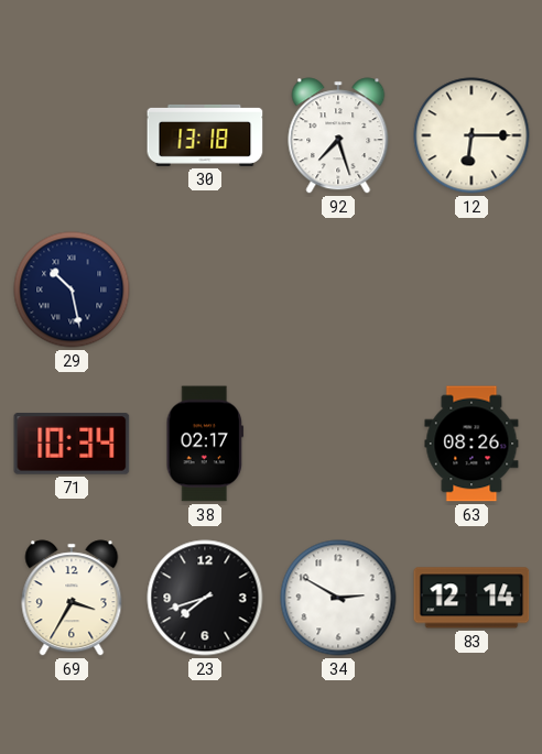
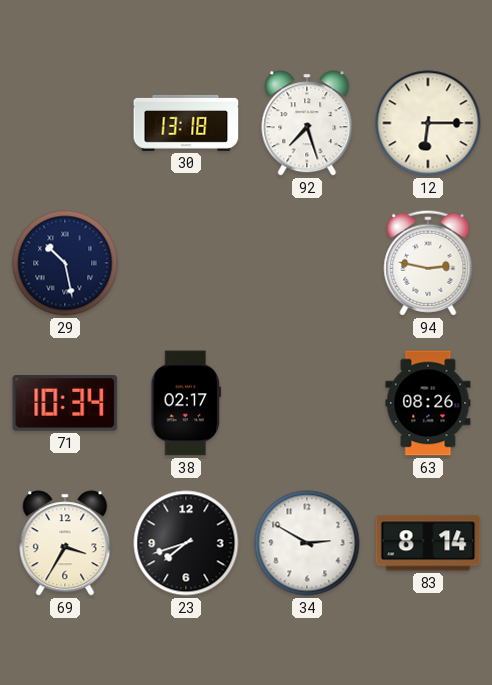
94: none -> 2:47 (428, 263)
83: 12:14 -> 8:14 (428, 543)
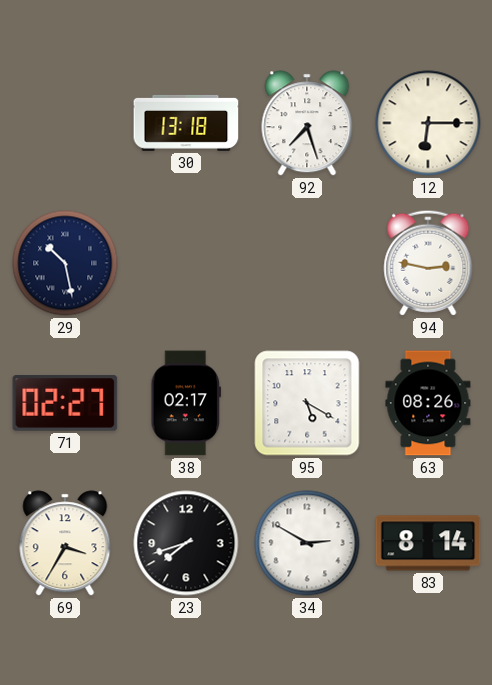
71: 10:34 -> 02:27 (65, 403)
95: none -> 5:20 (307, 403)
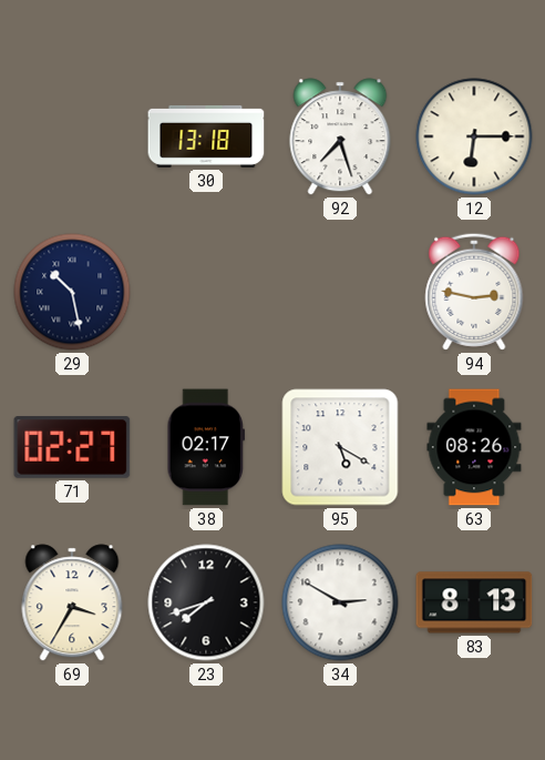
83: 8:14 -> 8:13 (474, 602)
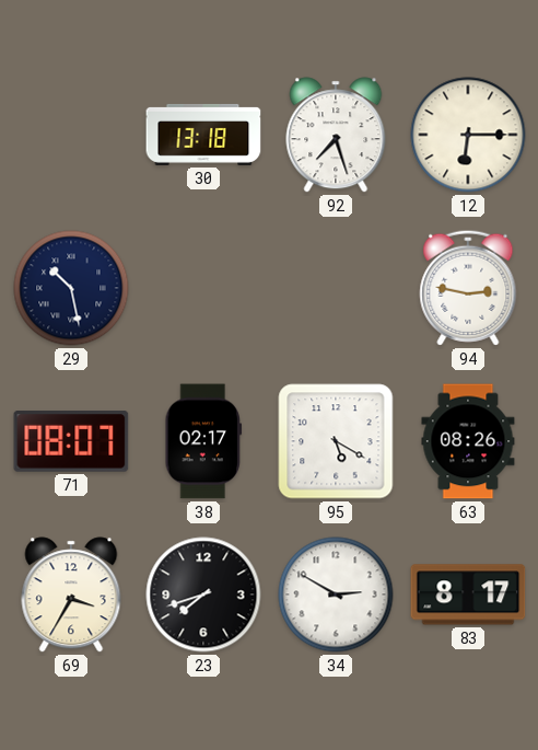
71: 02:27 -> 08:07 (71, 441)
83: 8:13 -> 8:17 (468, 595)
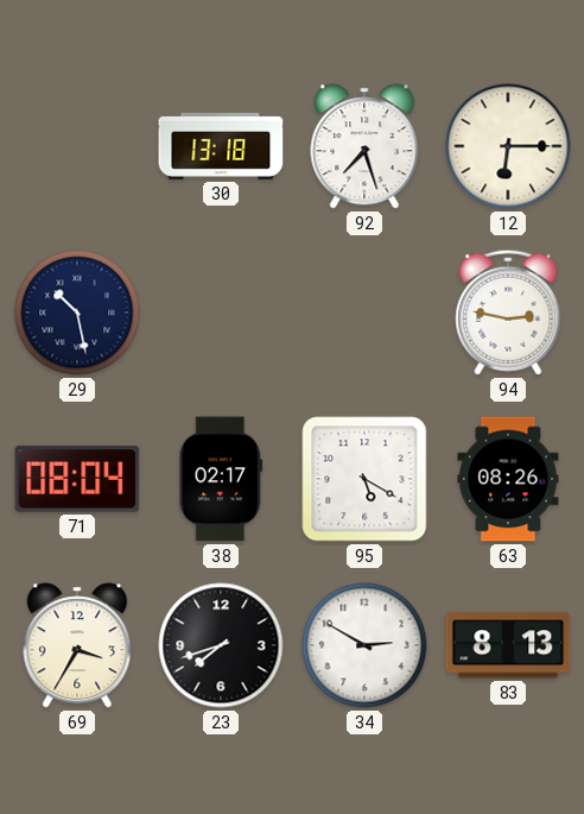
71: 08:07 -> 08:04 (77, 479)
83: 8:17 -> 8:13 (508, 645)
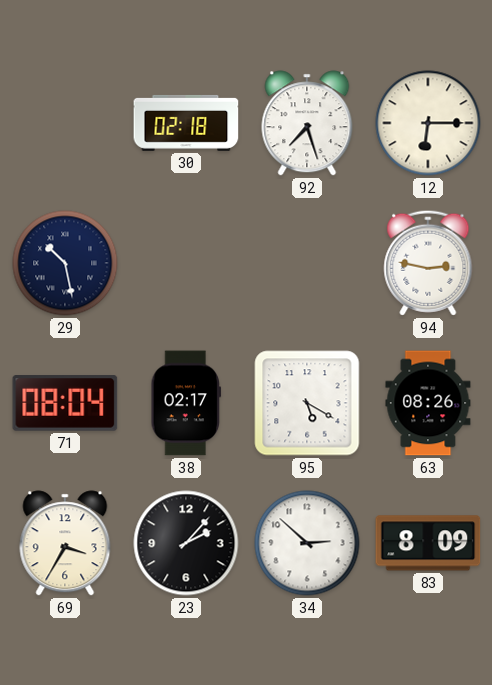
30: 13:18 -> 02:18 (186, 123)
23: 7:42 -> 2:07 (186, 543)
34: 2:50 -> 2:52 (307, 543)
83: 8:13 -> 8:09 (428, 543)
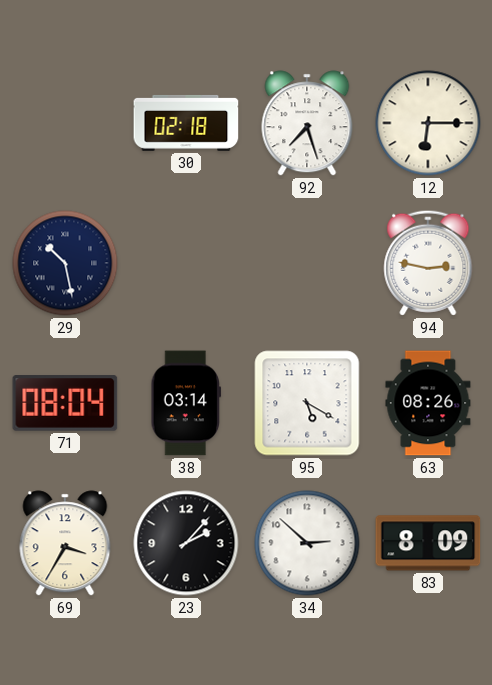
38: 02:17 -> 03:14 (186, 403)
